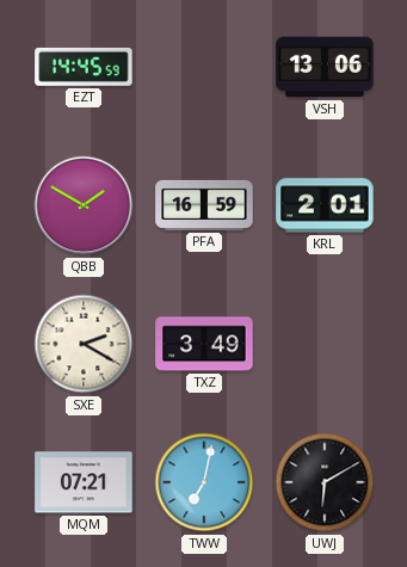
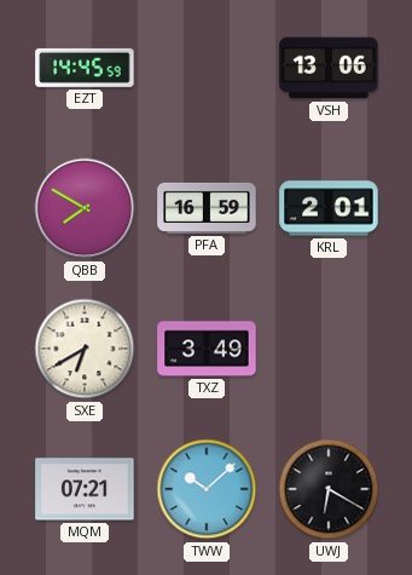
QBB: 1:50 -> 7:50 (85, 208)
SXE: 2:20 -> 6:40 (85, 349)
TWW: 7:02 -> 10:08 (207, 489)
UWJ: 6:10 -> 6:20 (329, 489)
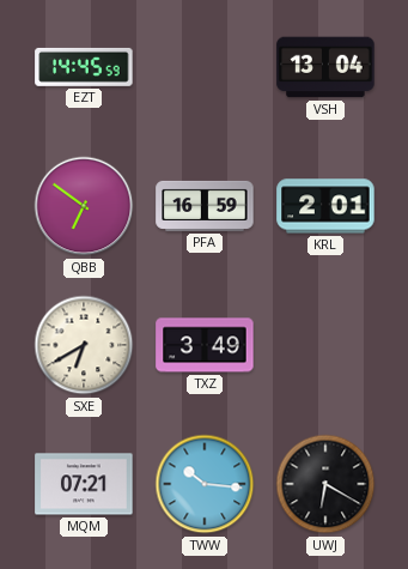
VSH: 13:06 -> 13:04 (325, 67)
QBB: 7:50 -> 6:51 (84, 206)
TWW: 10:08 -> 10:16 (205, 484)
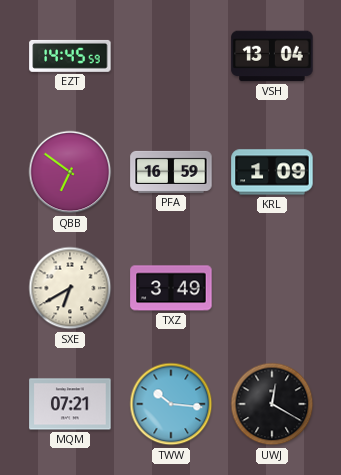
KRL: 2:01 -> 1:09 (272, 172)
UWJ: 6:20 -> 12:20 (272, 404)
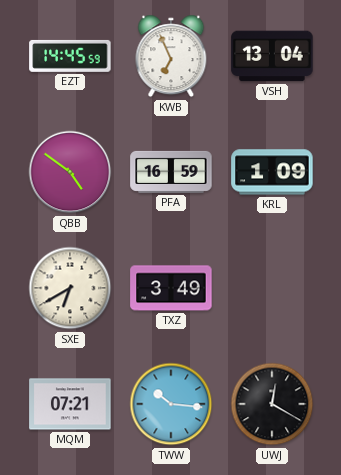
KWB: none -> 6:56 (171, 56)
QBB: 6:51 -> 4:51 (70, 172)
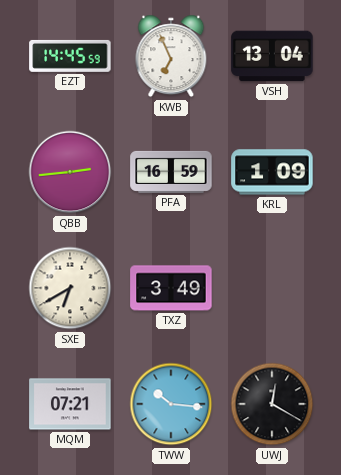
QBB: 4:51 -> 2:44 (70, 172)
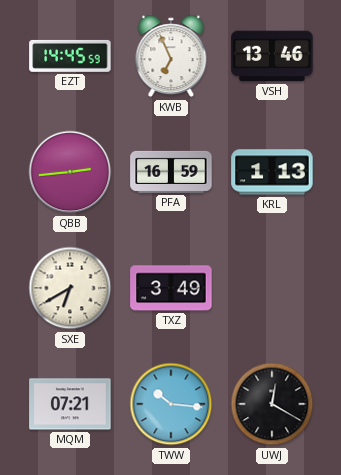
VSH: 13:04 -> 13:46 (272, 56)
KRL: 1:09 -> 1:13 (272, 172)
